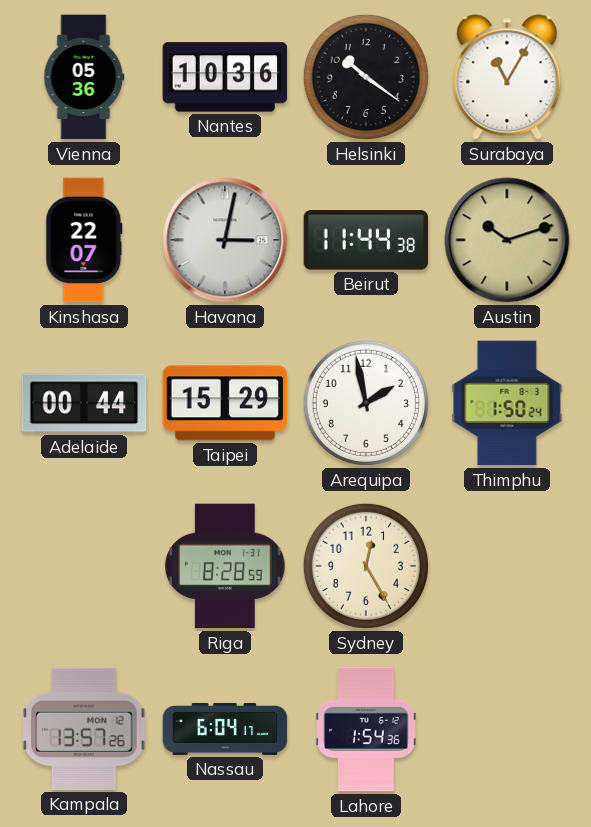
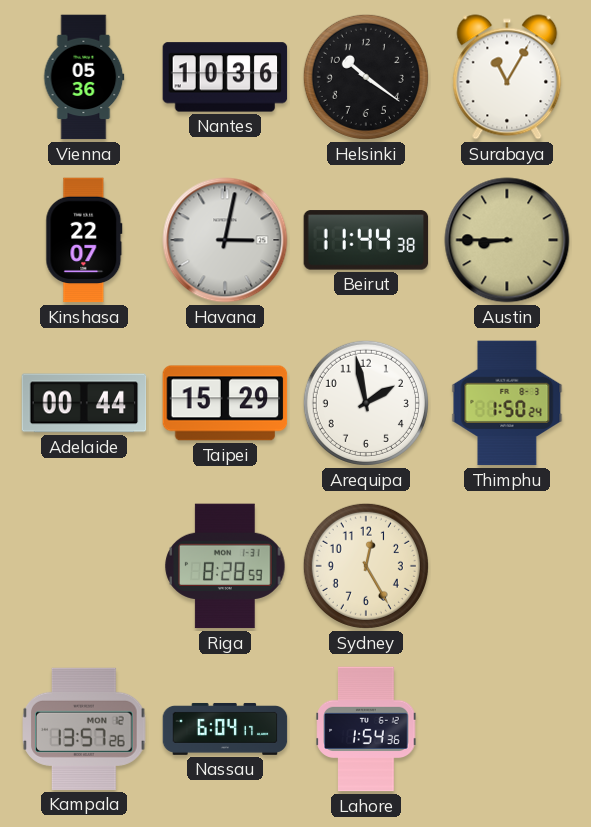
Austin: 10:12 -> 8:45 (507, 240)
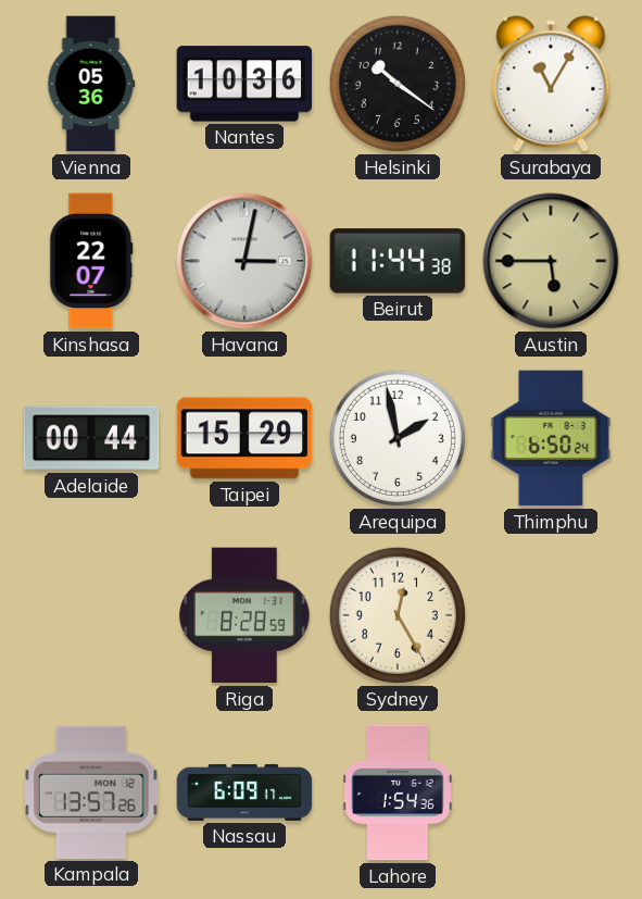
Austin: 8:45 -> 5:45 (551, 261)
Thimphu: 1:50 -> 6:50 (551, 438)
Nassau: 6:04 -> 6:09 (244, 792)
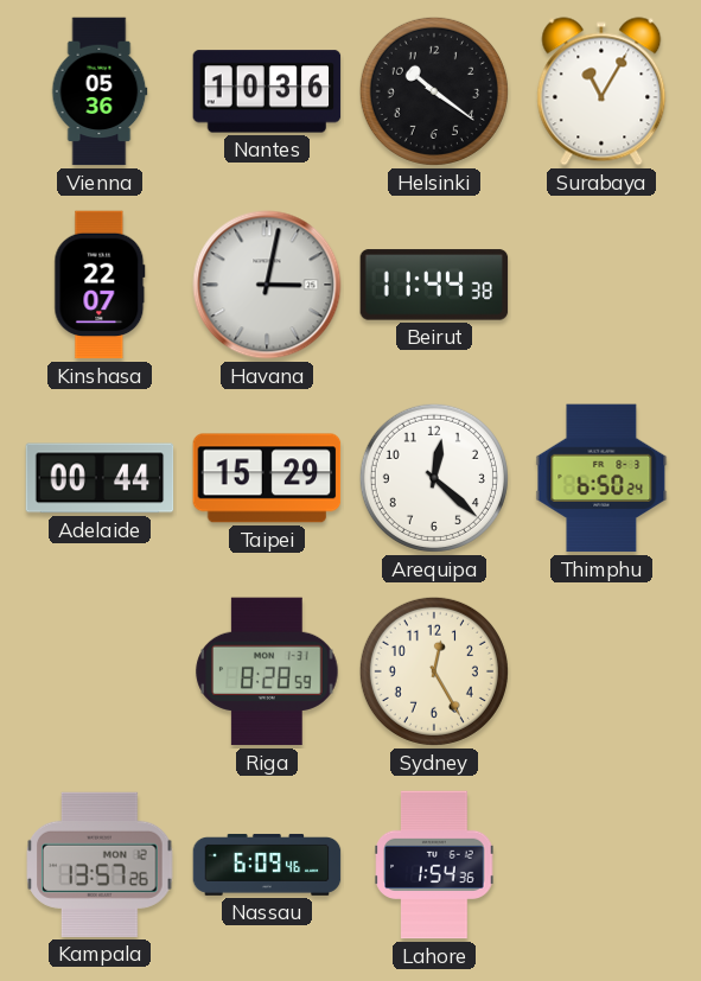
Austin: 5:45 -> none (551, 261)
Arequipa: 1:58 -> 12:22 (434, 478)
Nassau: 6:09:17 -> 6:09:46 (267, 865)
